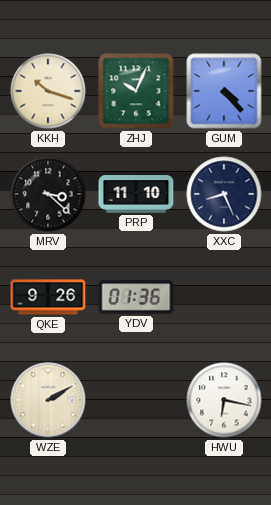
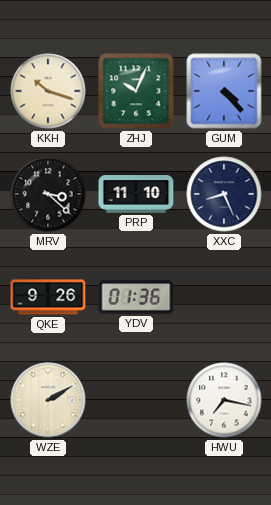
HWU: 6:17 -> 7:17 (224, 400)
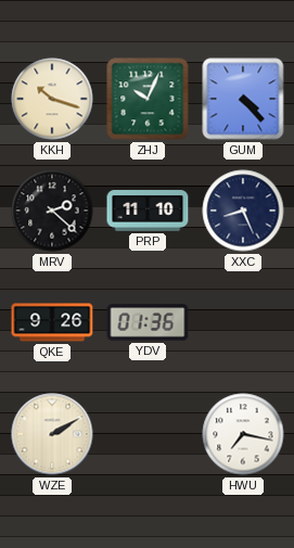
MRV: 3:22 -> 2:22 (52, 211)
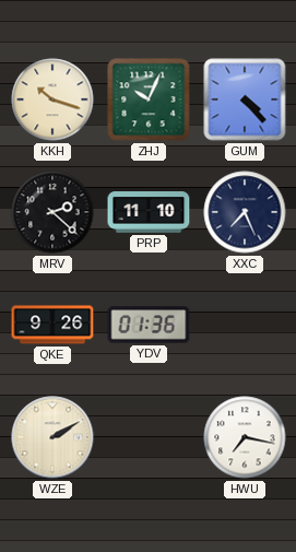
XXC: 8:26 -> 7:26 (245, 212)
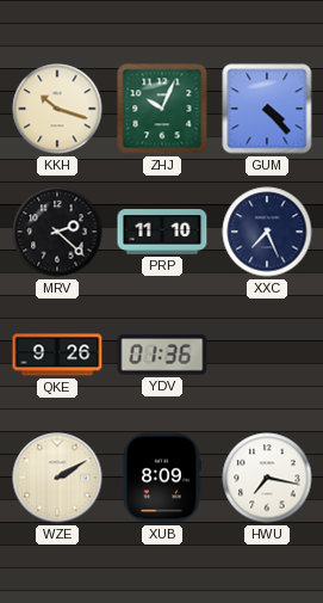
XUB: none -> 8:09 (162, 478)
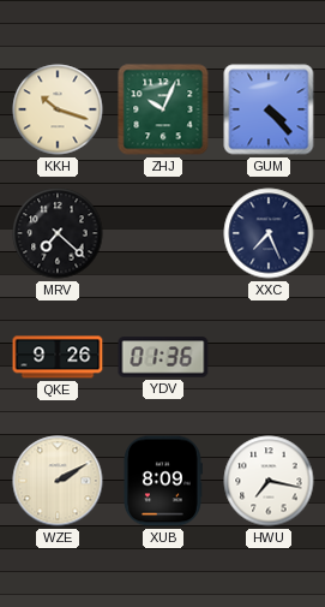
MRV: 2:22 -> 7:22 (58, 233)
PRP: 11:10 -> none (162, 232)
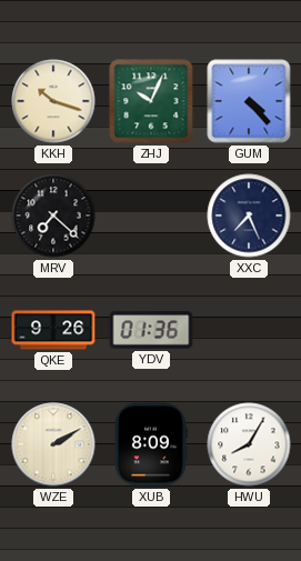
HWU: 7:17 -> 8:05 (249, 444)
